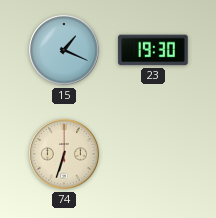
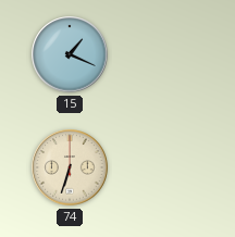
23: 19:30 -> none (153, 50)
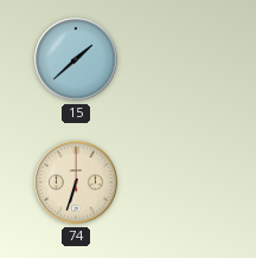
15: 1:19 -> 1:38 (76, 59)
